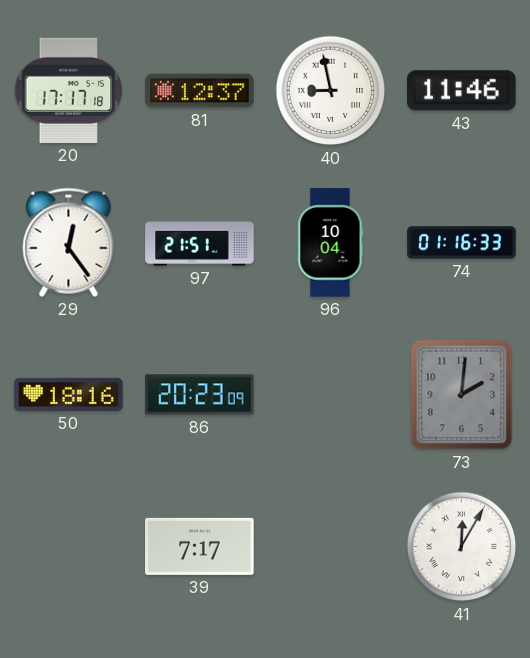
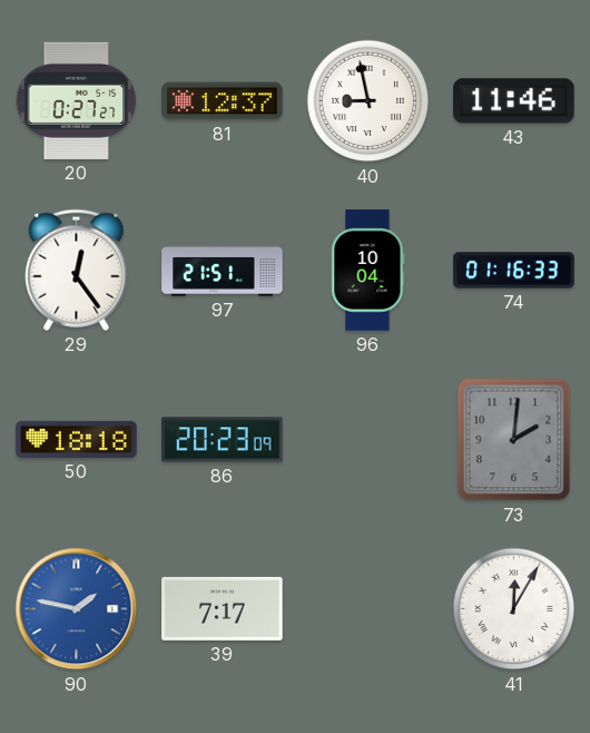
20: 17:17 -> 0:27 (77, 100)
50: 18:16 -> 18:18 (77, 439)
90: none -> 1:47 (77, 609)
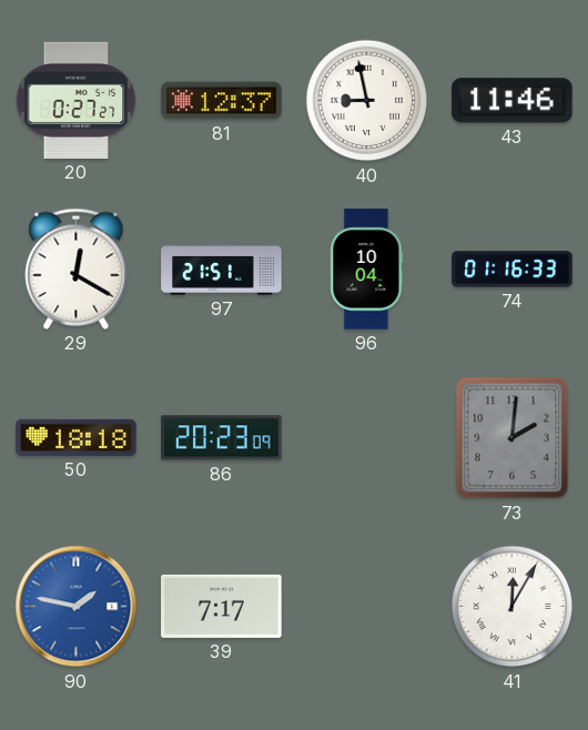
29: 12:24 -> 12:20 (77, 268)
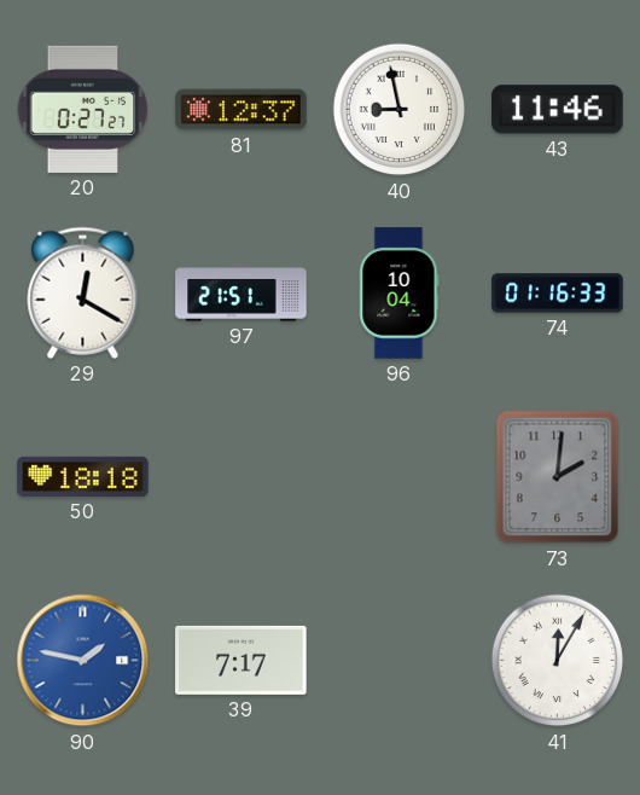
86: 20:23 -> none (222, 438)
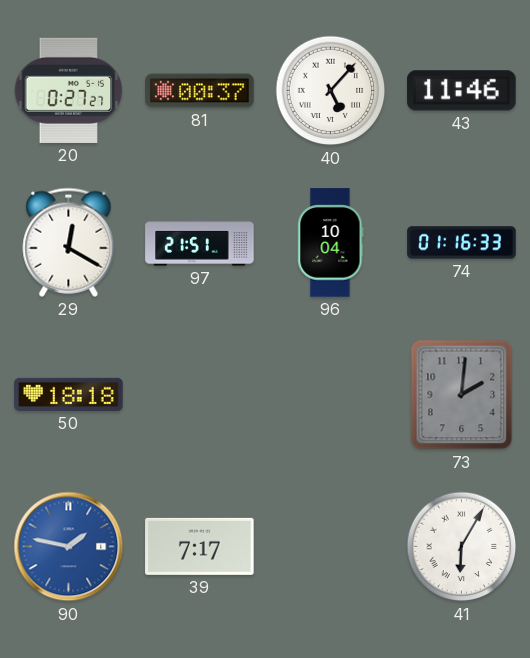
81: 12:37 -> 00:37 (200, 91)
40: 8:58 -> 5:07 (331, 91)
41: 12:05 -> 6:05 (462, 547)
